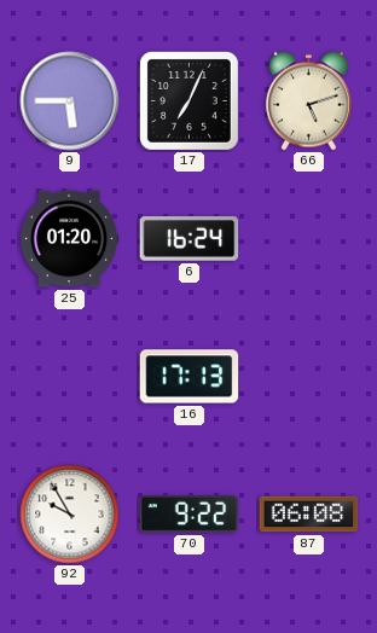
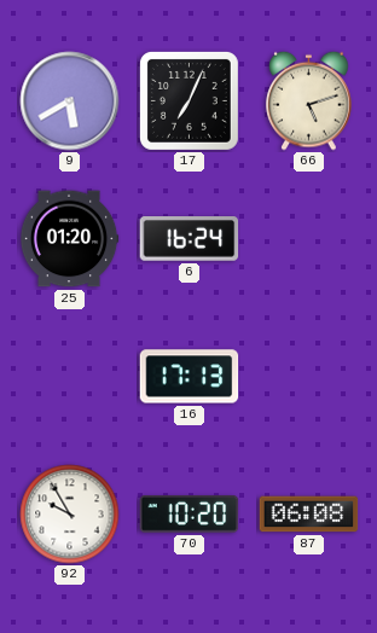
9: 5:45 -> 5:40 (70, 101)
70: 9:22 -> 10:20 (190, 515)
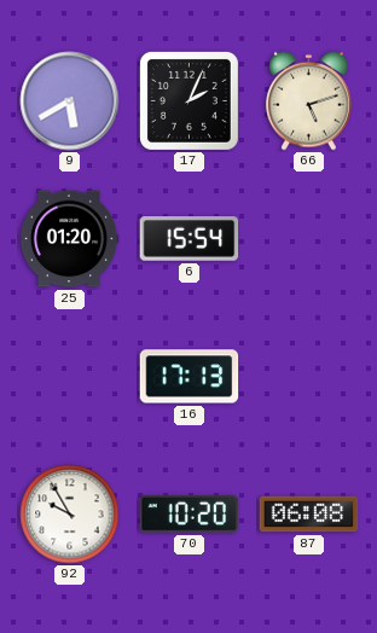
17: 7:04 -> 2:04 (188, 100)
6: 16:24 -> 15:54 (190, 239)
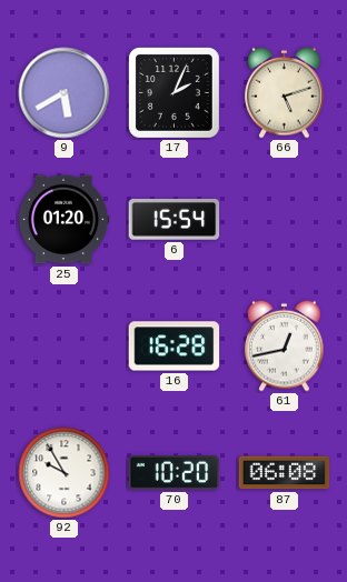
16: 17:13 -> 16:28 (175, 347)
61: none -> 12:43 (285, 345)
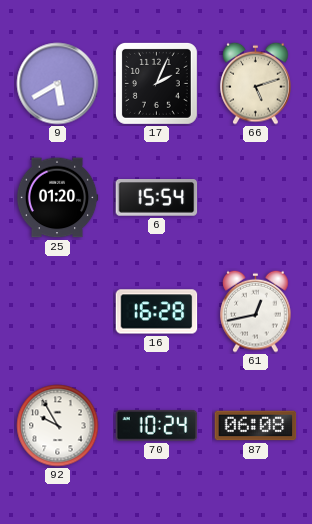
70: 10:20 -> 10:24 (157, 426)
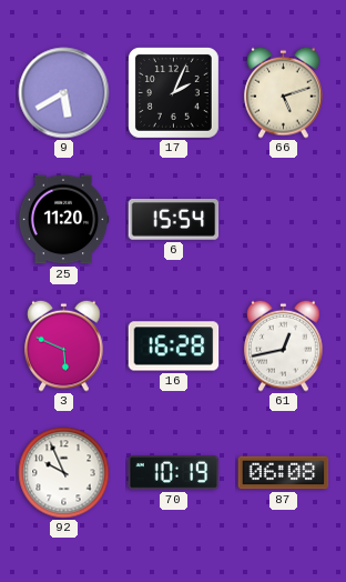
25: 01:20 -> 11:20 (63, 220)
3: none -> 5:49 (64, 345)
92: 9:55 -> 9:56 (64, 473)
70: 10:24 -> 10:19 (174, 473)
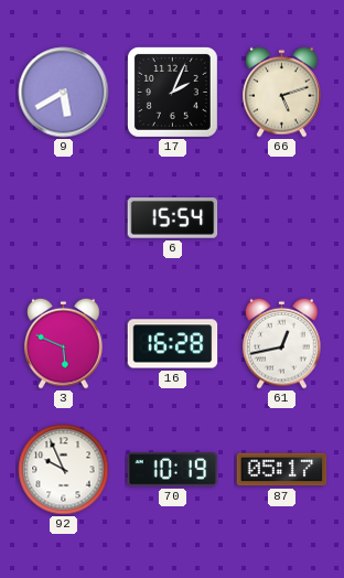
25: 11:20 -> none (63, 220)
87: 06:08 -> 05:17 (282, 470)
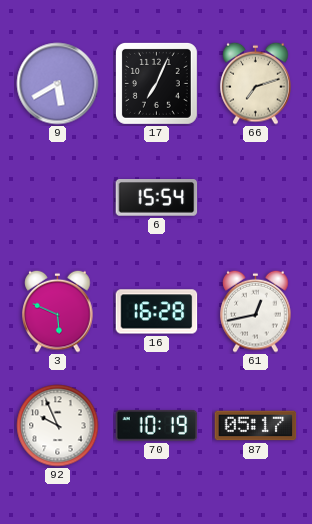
17: 2:04 -> 7:04 (156, 83)
66: 5:12 -> 7:12 (256, 83)
